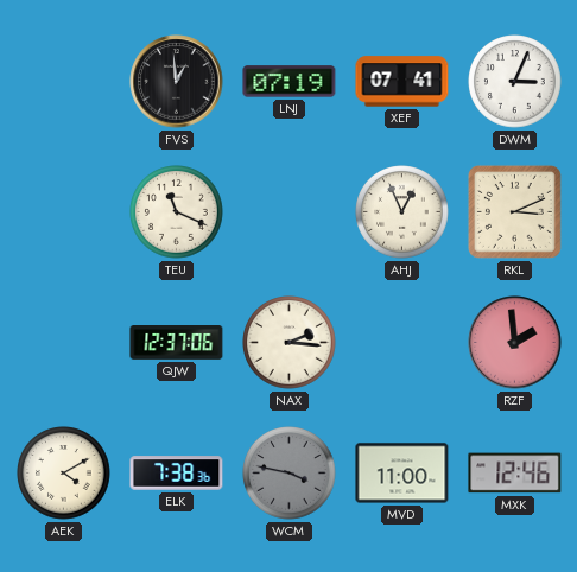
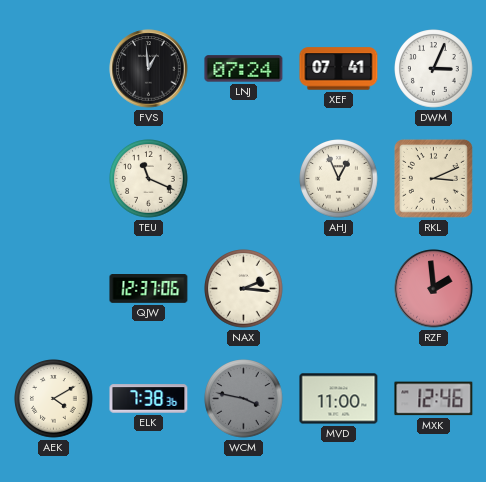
LNJ: 07:19 -> 07:24 (244, 69)
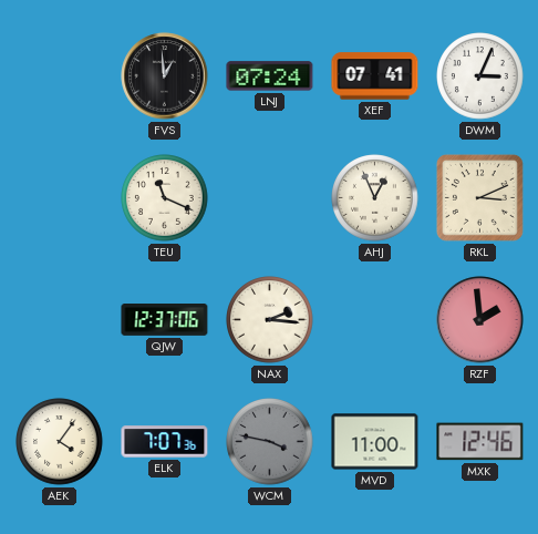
AEK: 4:10 -> 4:06 (60, 442)
ELK: 7:38 -> 7:07 (165, 442)
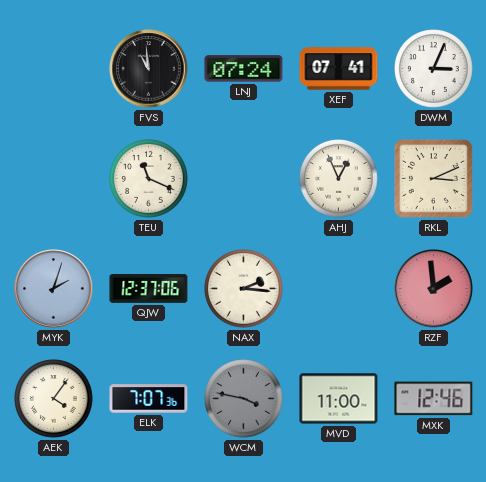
FVS: 12:59 -> 10:59 (149, 69)
MYK: none -> 2:03 (54, 289)
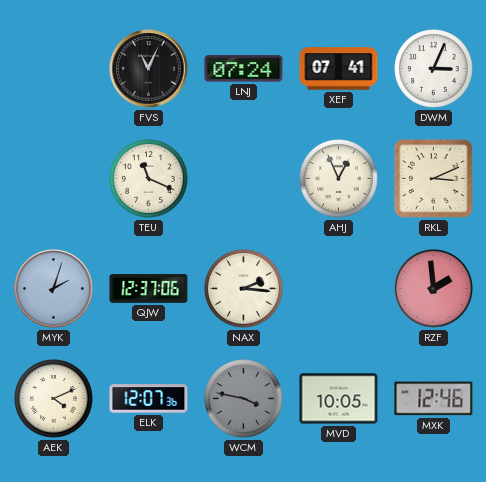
FVS: 10:59 -> 11:04 (149, 69)
AEK: 4:06 -> 4:11 (54, 399)
ELK: 7:07 -> 12:07 (149, 399)
MVD: 11:00 -> 10:05 (339, 399)
